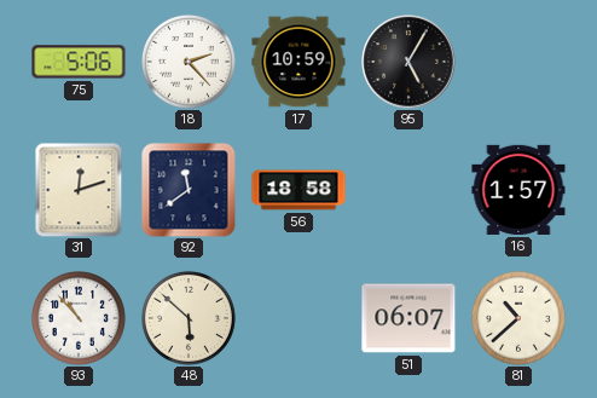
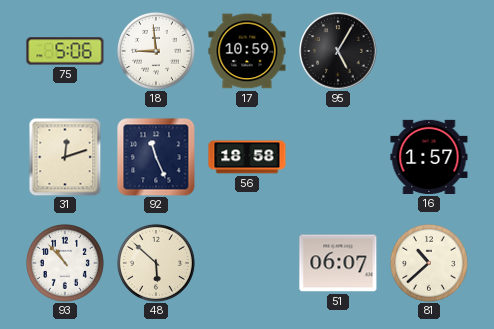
18: 2:23 -> 8:59 (156, 51)
92: 11:39 -> 11:26 (156, 157)
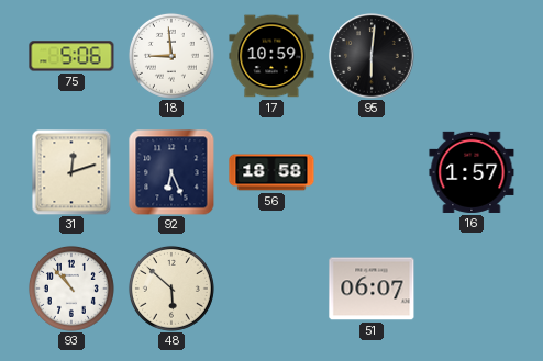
95: 5:05 -> 6:01 (372, 56)
92: 11:26 -> 6:26 (171, 172)
81: 10:38 -> none (429, 263)
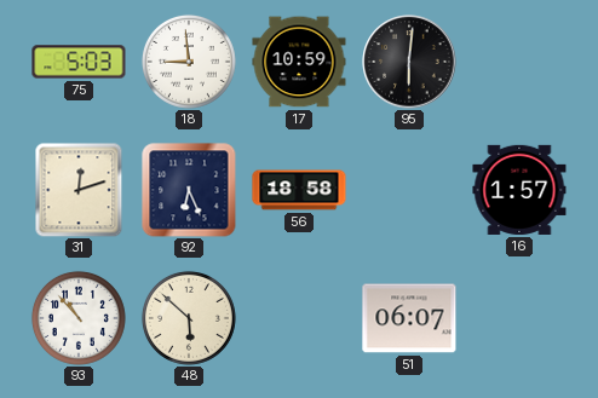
75: 5:06 -> 5:03 (79, 62)
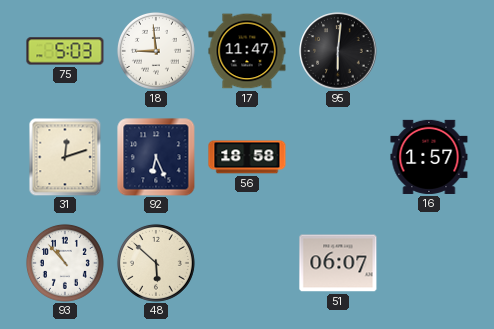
17: 10:59 -> 11:47 (247, 51)
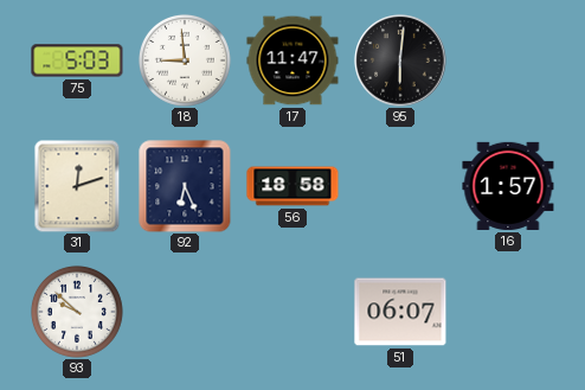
93: 10:53 -> 9:52 (77, 312)
48: 5:52 -> none (156, 263)
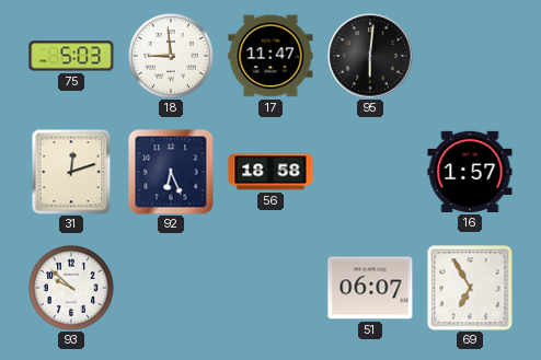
69: none -> 6:55 (470, 288)
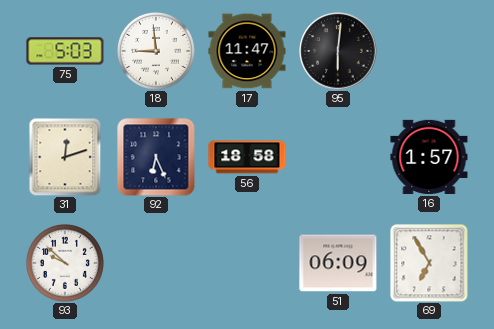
51: 06:07 -> 06:09 (338, 263)
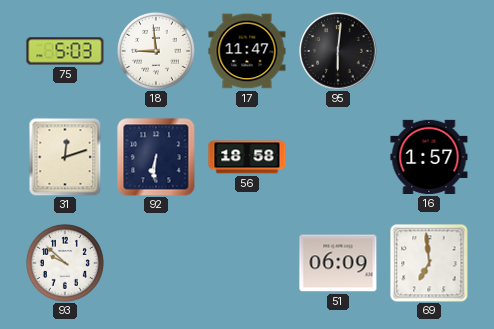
92: 6:26 -> 6:31 (156, 157)
69: 6:55 -> 6:59 (429, 263)
